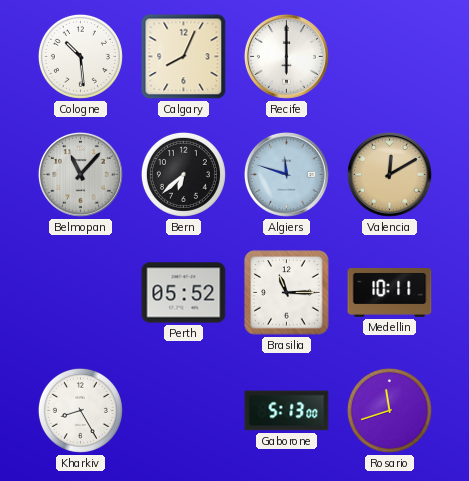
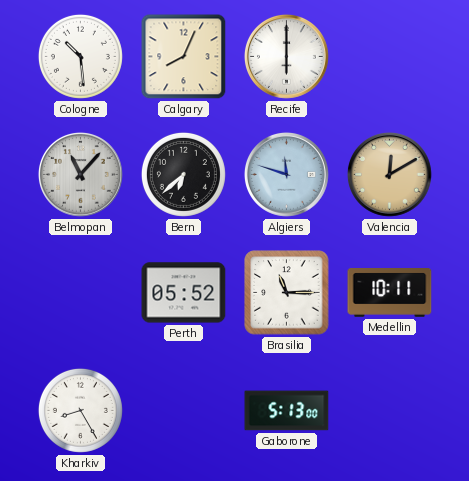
Rosario: 11:42 -> none (389, 410)
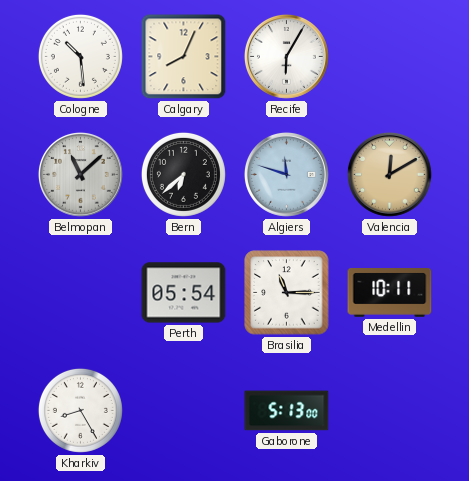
Recife: 6:00 -> 6:05 (286, 56)
Belmopan: 11:07 -> 11:08 (80, 174)
Perth: 05:52 -> 05:54 (184, 293)
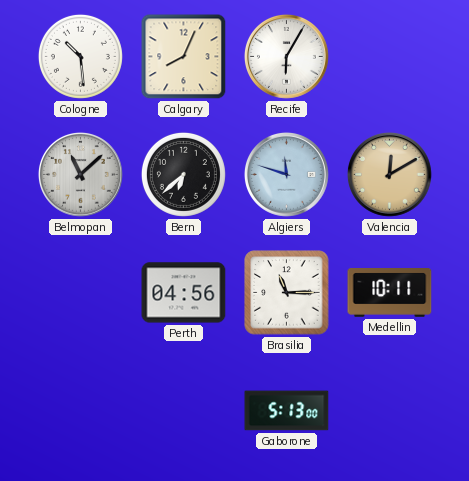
Perth: 05:54 -> 04:56 (184, 293)
Kharkiv: 8:25 -> none (80, 410)
